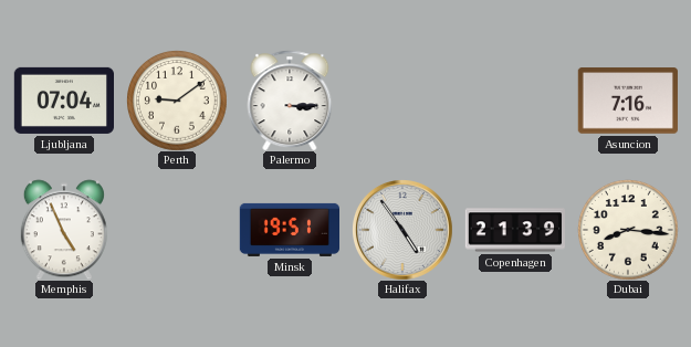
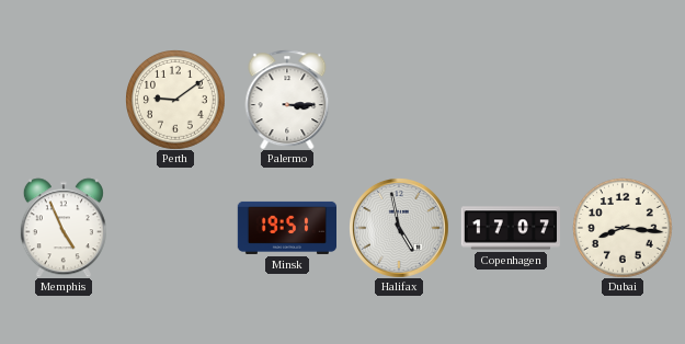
Ljubljana: 07:04 -> none (63, 101)
Asuncion: 7:16 -> none (628, 101)
Halifax: 4:54 -> 4:58 (399, 228)
Copenhagen: 21:39 -> 17:07 (510, 228)
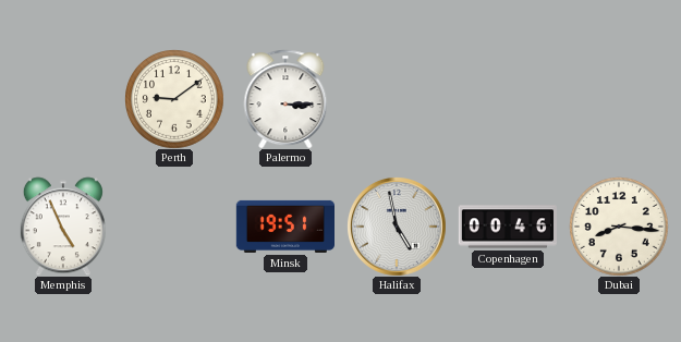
Copenhagen: 17:07 -> 00:46 (507, 227)
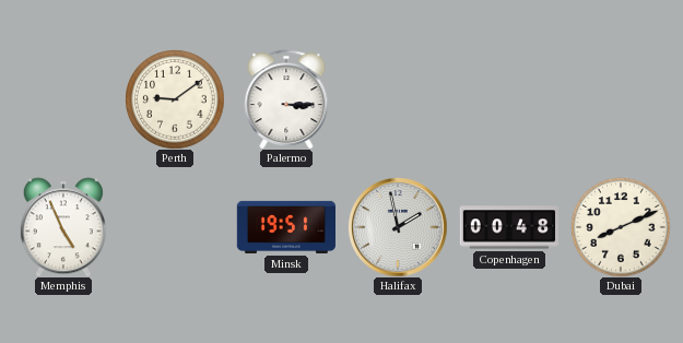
Halifax: 4:58 -> 1:58 (398, 227)
Copenhagen: 00:46 -> 00:48 (508, 227)
Dubai: 8:16 -> 8:11 (621, 227)
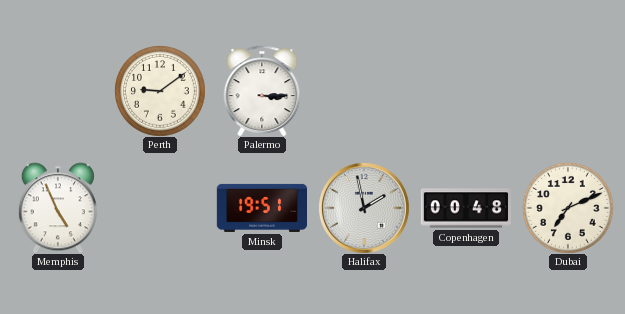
Dubai: 8:11 -> 7:11 (568, 208)
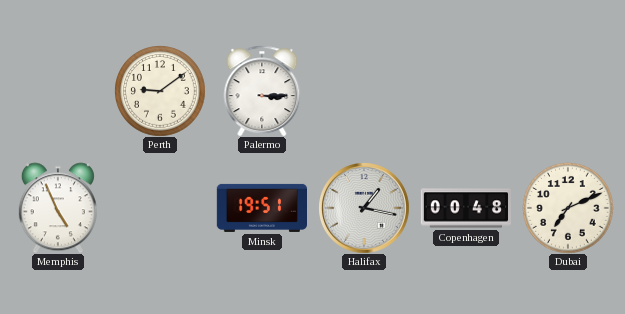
Halifax: 1:58 -> 1:17 (364, 208)
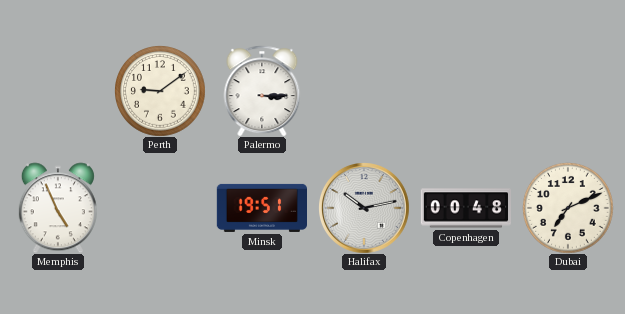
Halifax: 1:17 -> 10:13 (364, 208)
